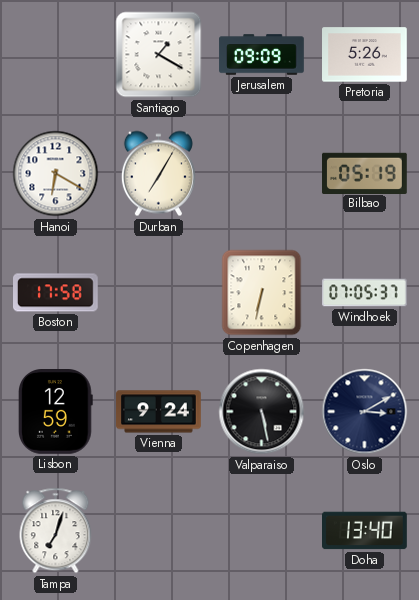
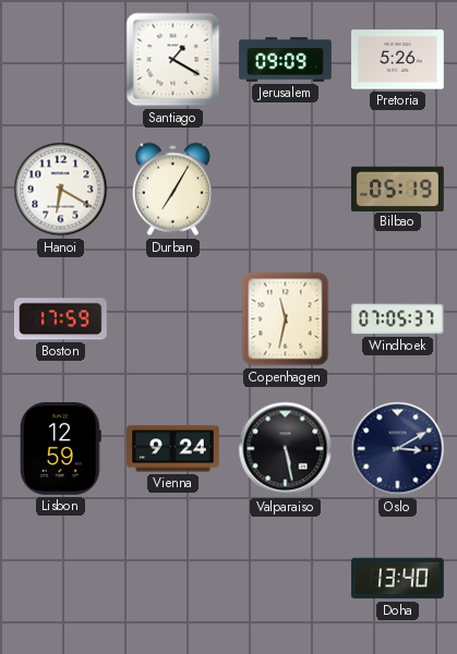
Boston: 17:58 -> 17:59 (61, 319)
Copenhagen: 6:32 -> 11:32 (286, 319)
Tampa: 7:03 -> none (56, 531)
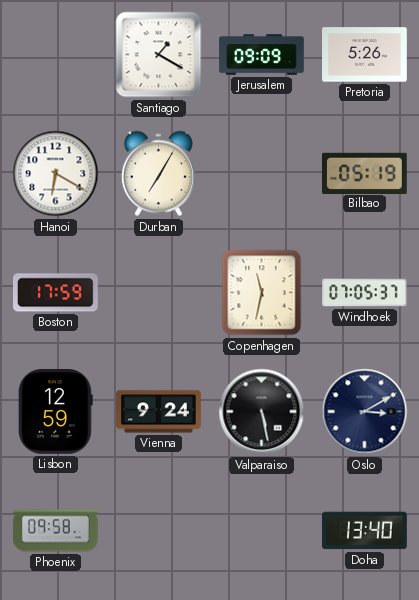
Phoenix: none -> 09:58 (56, 531)
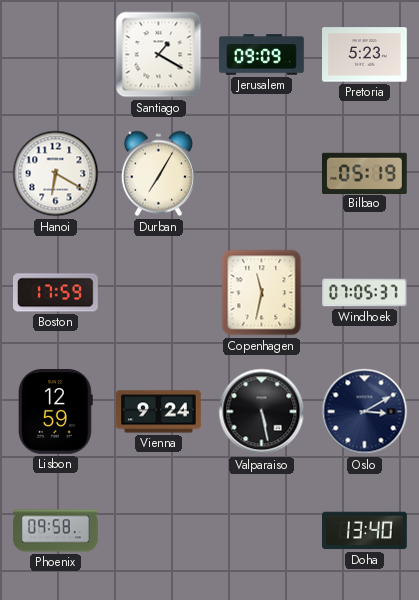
Pretoria: 5:26 -> 5:23 (365, 55)
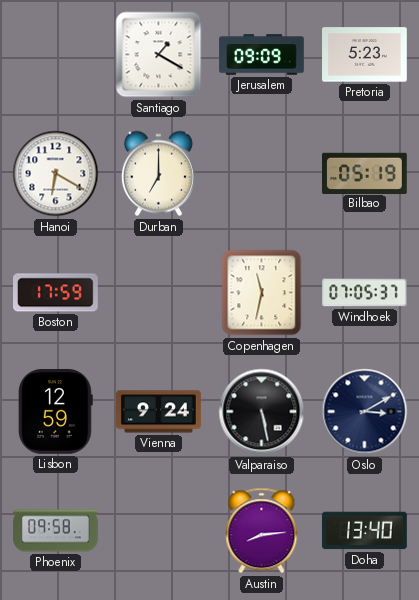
Durban: 7:05 -> 7:00 (158, 174)
Austin: none -> 8:14 (262, 531)
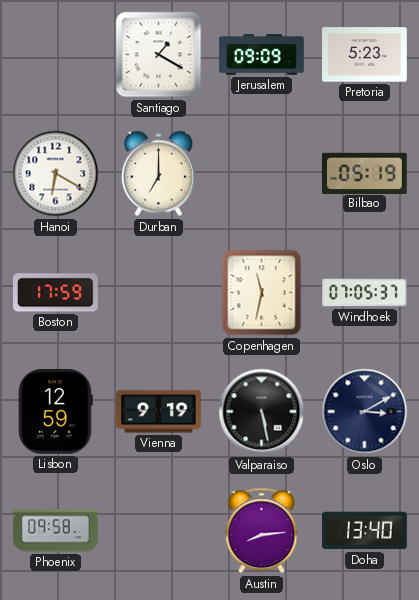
Vienna: 9:24 -> 9:19 (159, 412)
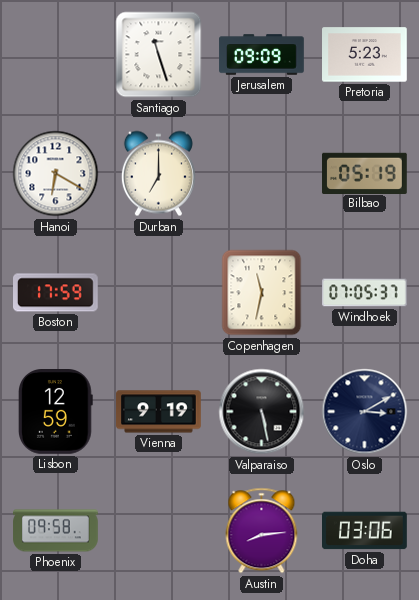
Santiago: 1:20 -> 11:27 (159, 55)
Doha: 13:40 -> 03:06 (365, 531)
